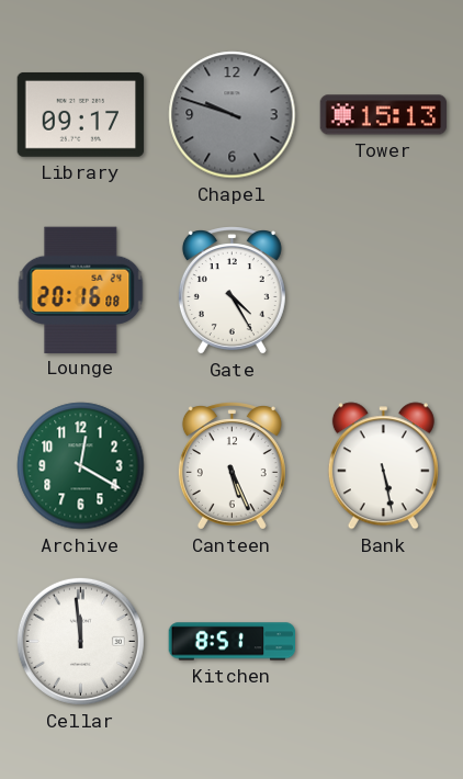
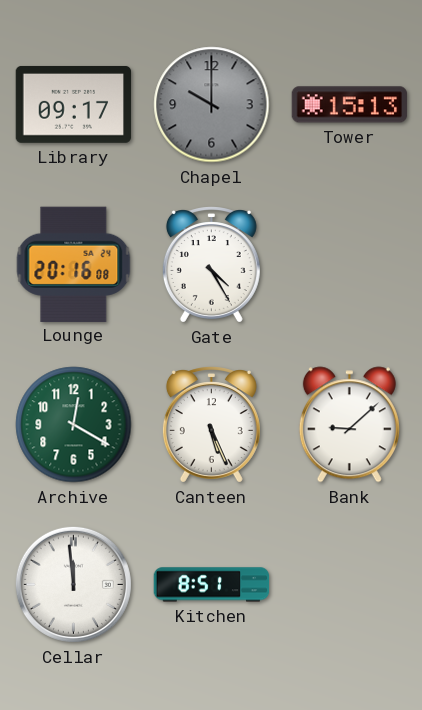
Chapel: 9:48 -> 10:00 (212, 105)
Bank: 5:28 -> 9:08 (349, 425)
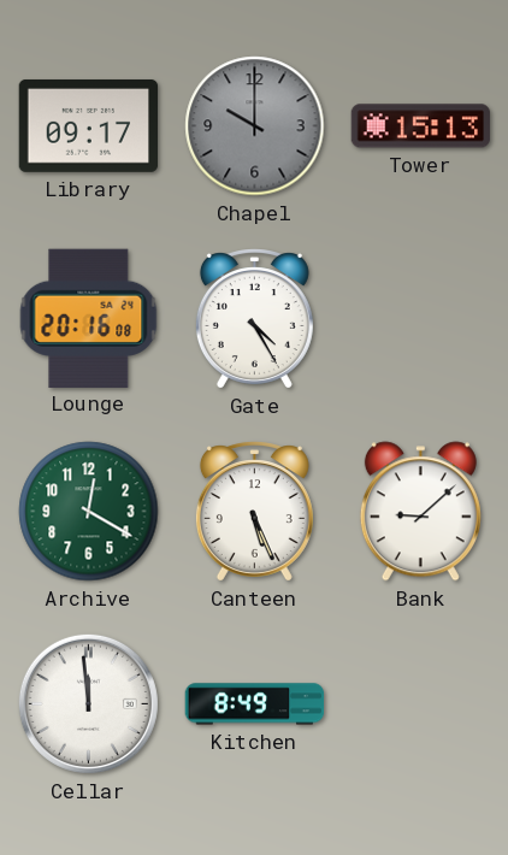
Kitchen: 8:51 -> 8:49 (255, 704)
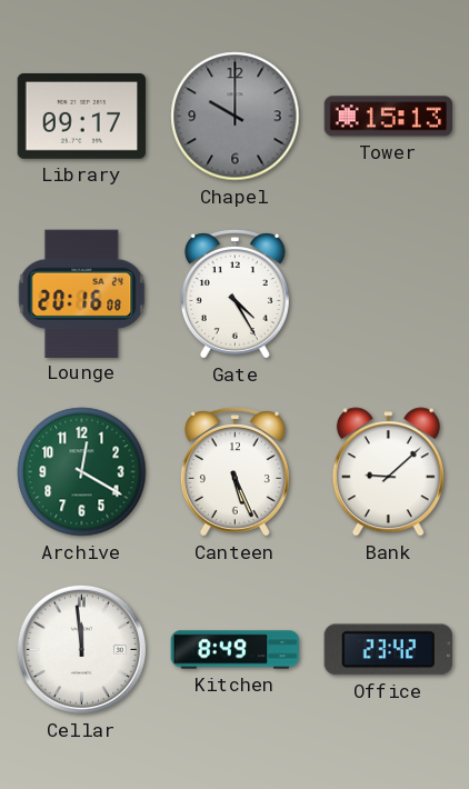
Office: none -> 23:42 (388, 650)
